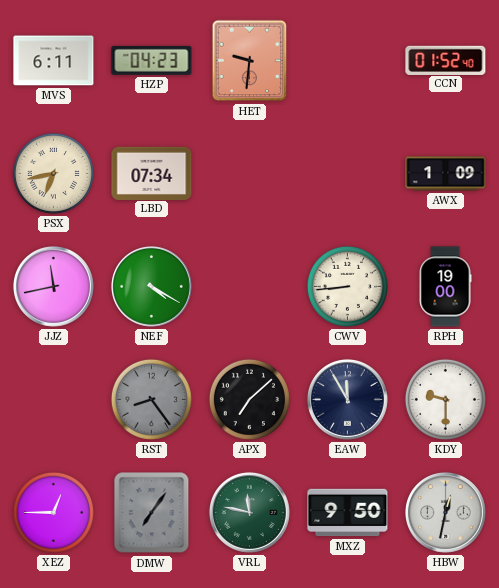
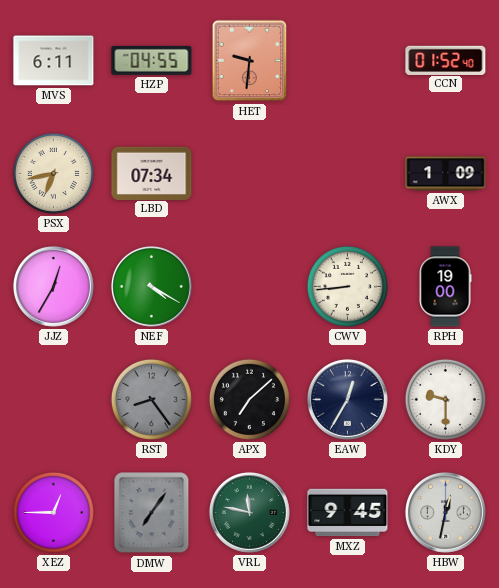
HZP: 04:23 -> 04:55 (152, 60)
JJZ: 11:43 -> 12:35 (53, 286)
EAW: 11:55 -> 12:35 (347, 399)
MXZ: 9:50 -> 9:45 (348, 513)
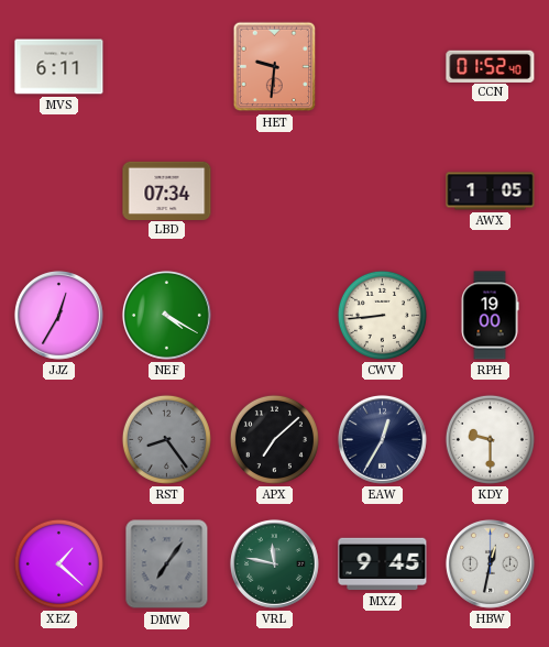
HZP: 04:55 -> none (152, 60)
PSX: 6:43 -> none (53, 173)
AWX: 1:09 -> 1:05 (491, 191)
XEZ: 12:45 -> 1:22 (58, 563)
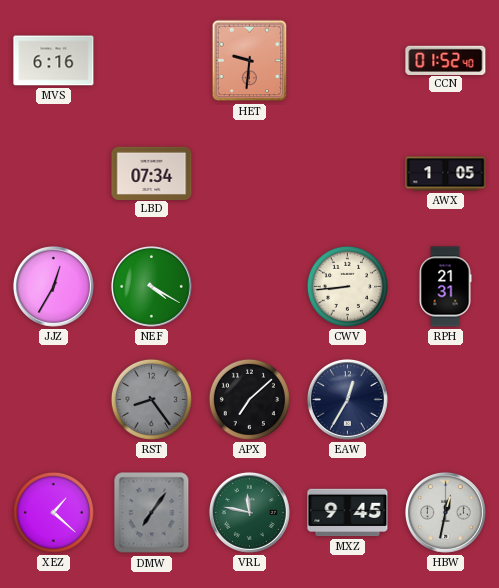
MVS: 6:11 -> 6:16 (54, 61)
RPH: 19:00 -> 21:31 (445, 287)
KDY: 9:30 -> none (490, 439)
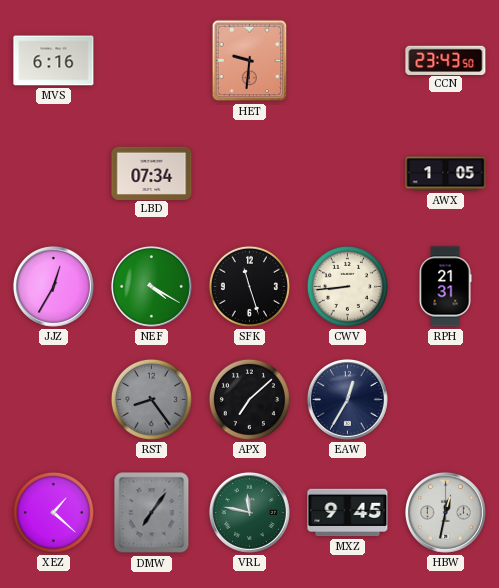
CCN: 01:52 -> 23:43 (446, 60)
SFK: none -> 11:27 (249, 286)
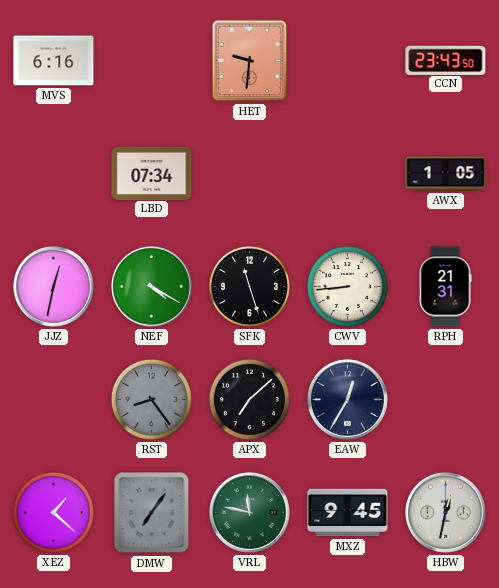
JJZ: 12:35 -> 12:32 (53, 286)
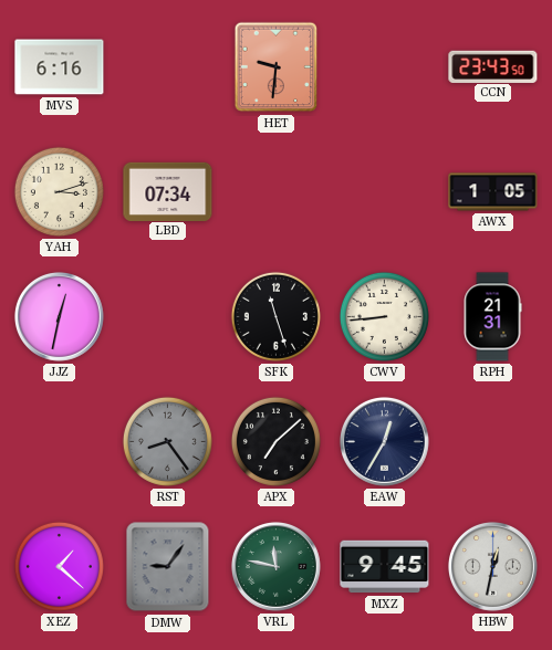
YAH: none -> 3:12 (59, 191)
NEF: 4:20 -> none (151, 286)
DMW: 7:06 -> 9:06 (168, 567)
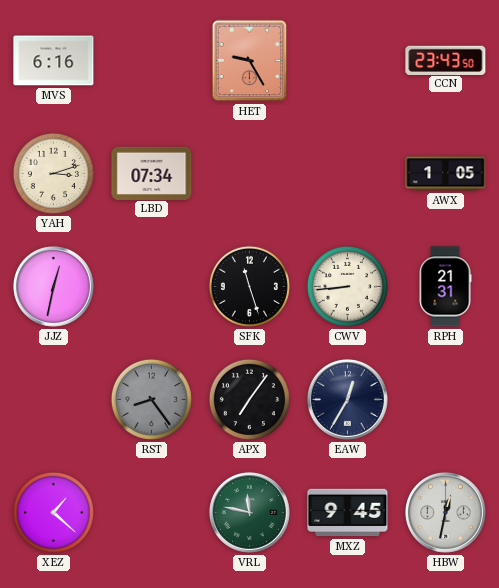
HET: 9:31 -> 9:25 (250, 61)
APX: 7:08 -> 7:06 (249, 399)
DMW: 9:06 -> none (168, 567)
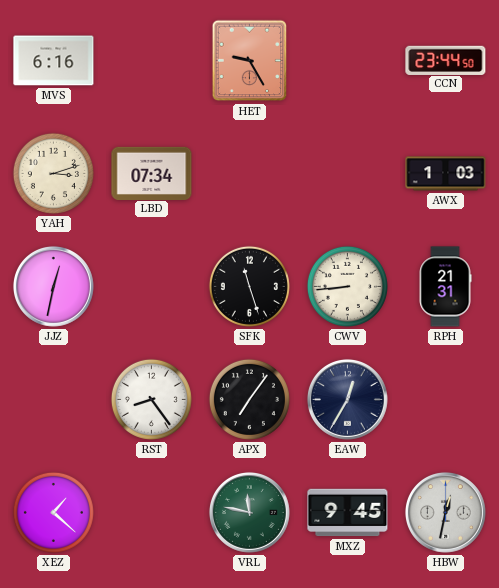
CCN: 23:43 -> 23:44 (446, 60)
AWX: 1:05 -> 1:03 (446, 174)
RST dial: grey -> white (151, 399)
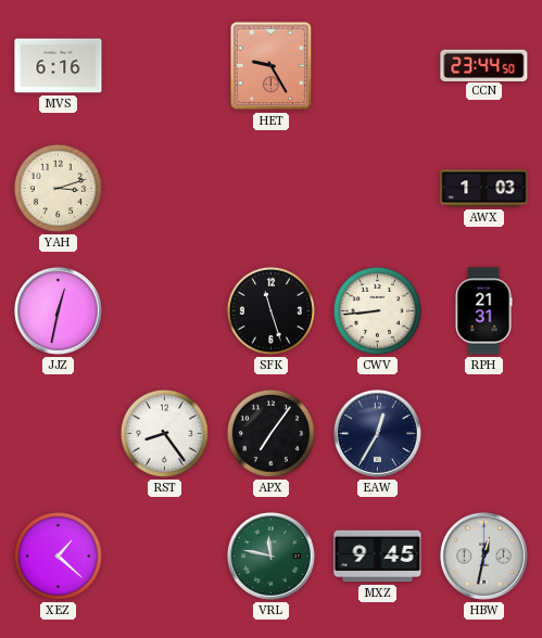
LBD: 07:34 -> none (152, 173)
